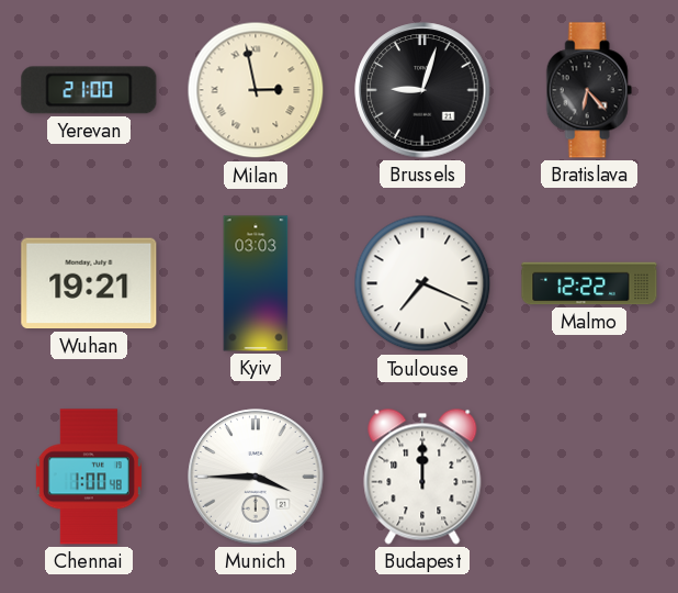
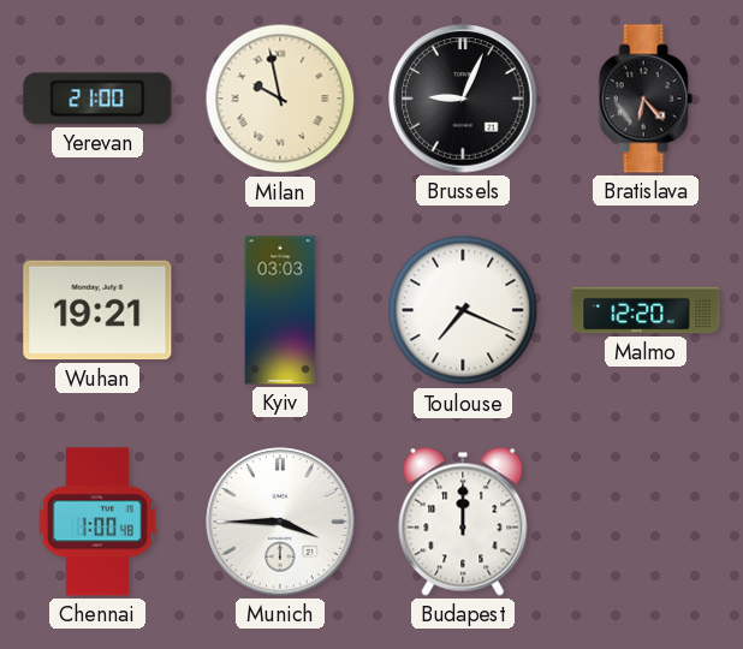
Milan: 2:58 -> 9:58 (280, 99)
Brussels: 9:03 -> 9:04 (463, 99)
Malmo: 12:22 -> 12:20 (646, 310)
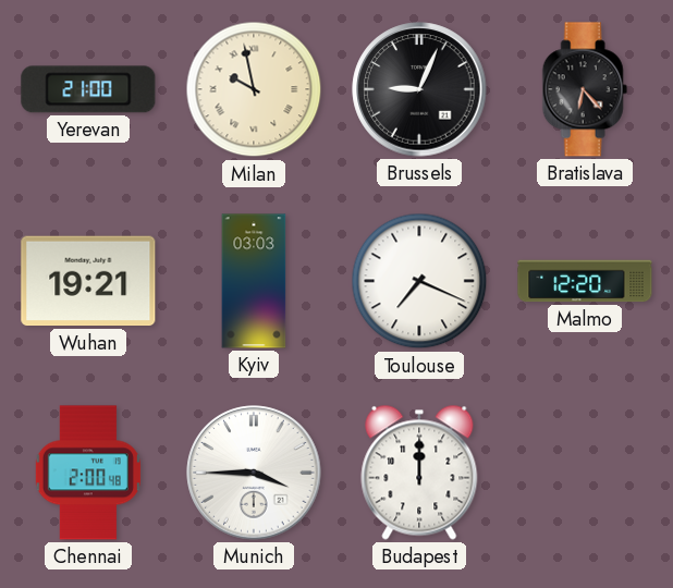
Chennai: 1:00 -> 2:00 (88, 473)
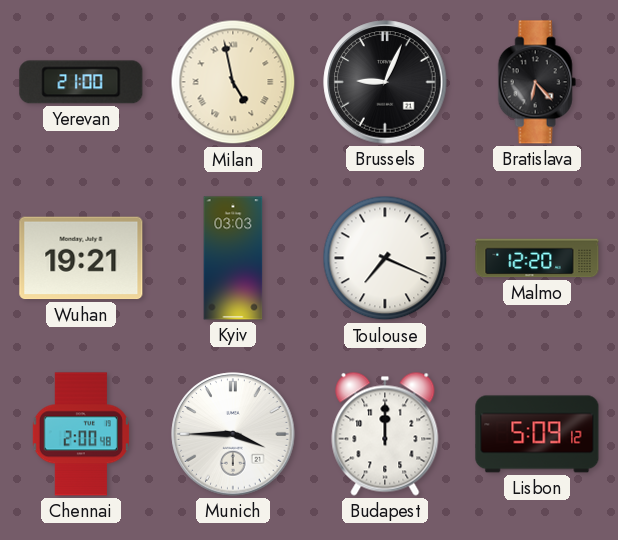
Milan: 9:58 -> 4:58 (233, 82)
Lisbon: none -> 5:09 (537, 434)
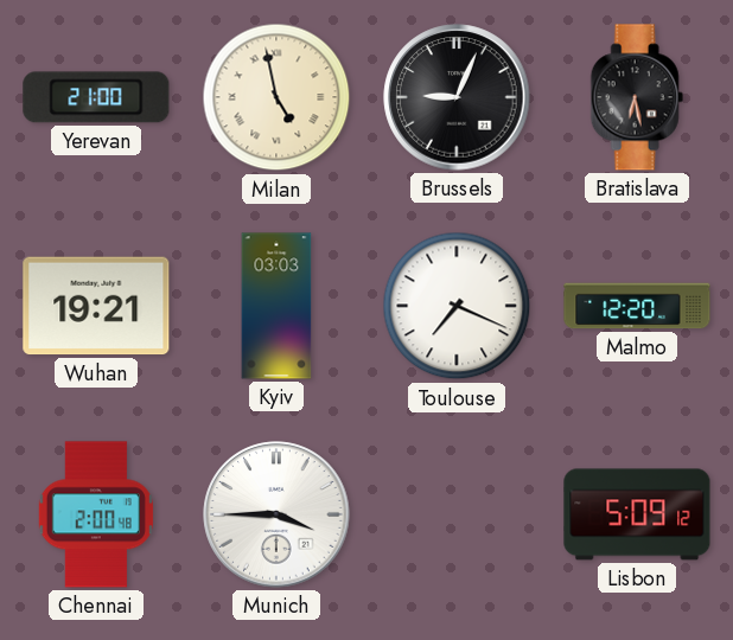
Bratislava: 6:23 -> 6:28 (637, 97)
Budapest: 12:00 -> none (385, 434)
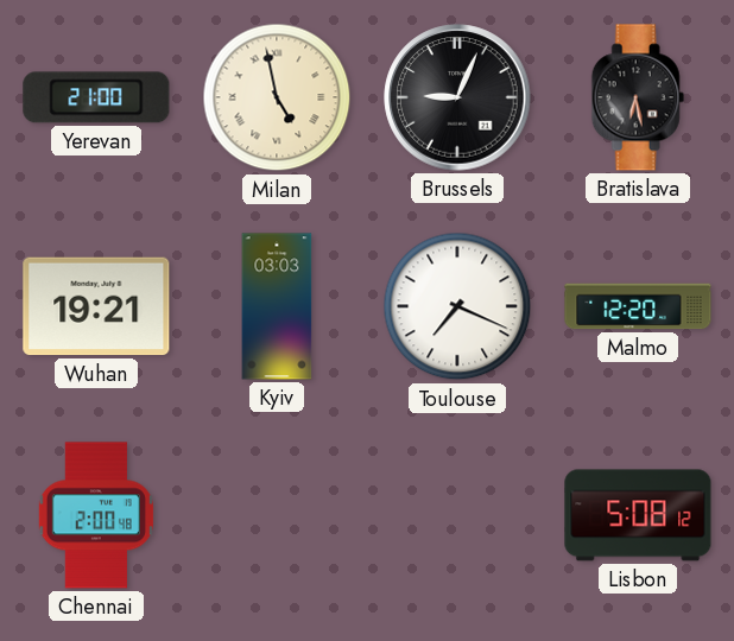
Munich: 3:45 -> none (276, 514)
Lisbon: 5:09 -> 5:08 (638, 515)
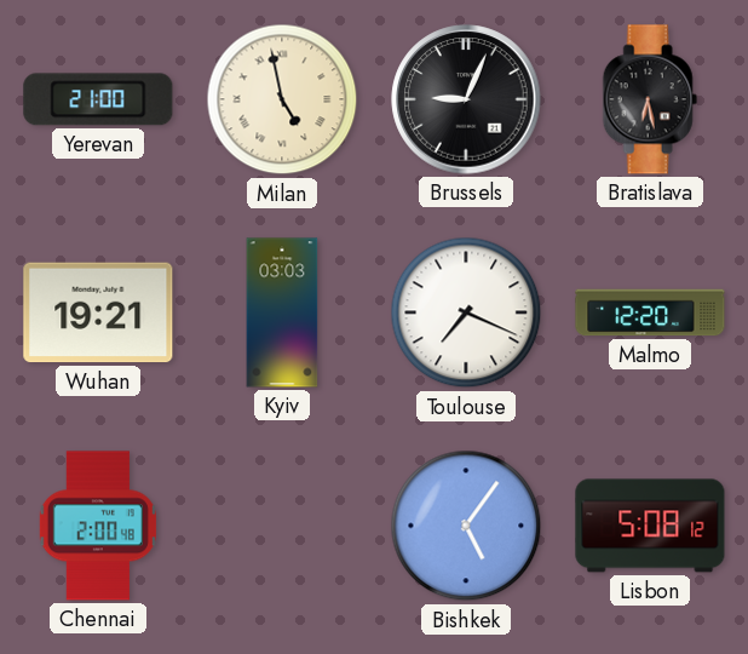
Bishkek: none -> 5:06 (466, 526)
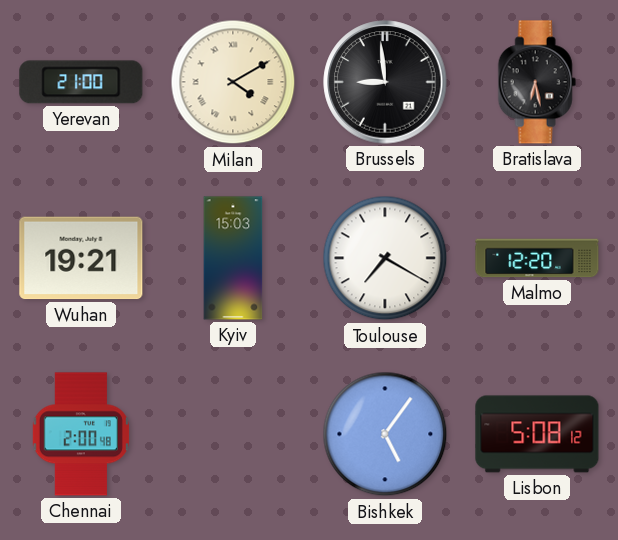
Milan: 4:58 -> 4:10 (233, 82)
Brussels: 9:04 -> 8:59 (385, 82)
Kyiv: 03:03 -> 15:03 (233, 258)
Toulouse: 7:19 -> 7:20 (385, 258)
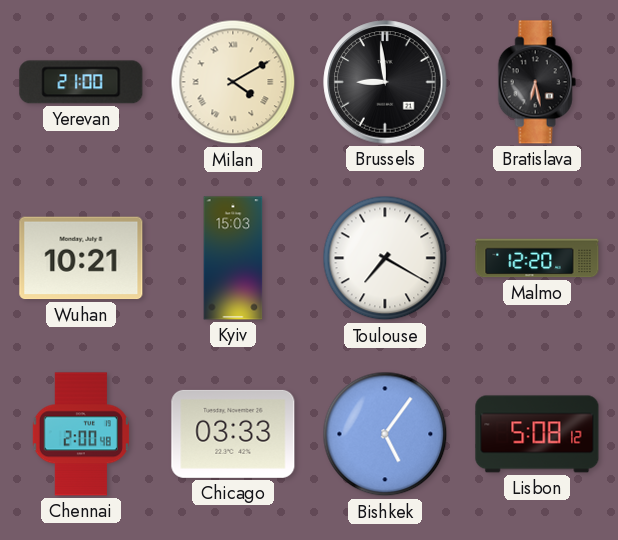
Wuhan: 19:21 -> 10:21 (81, 258)
Chicago: none -> 03:33 (233, 434)
